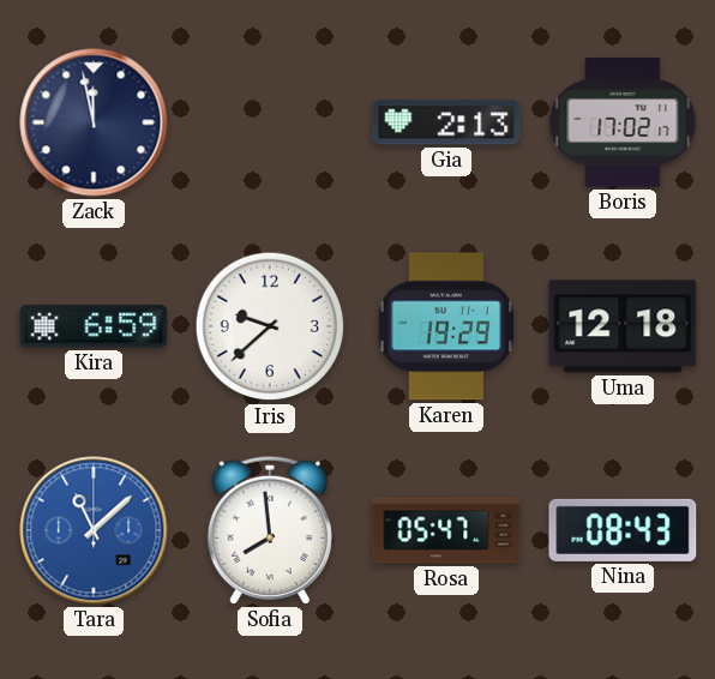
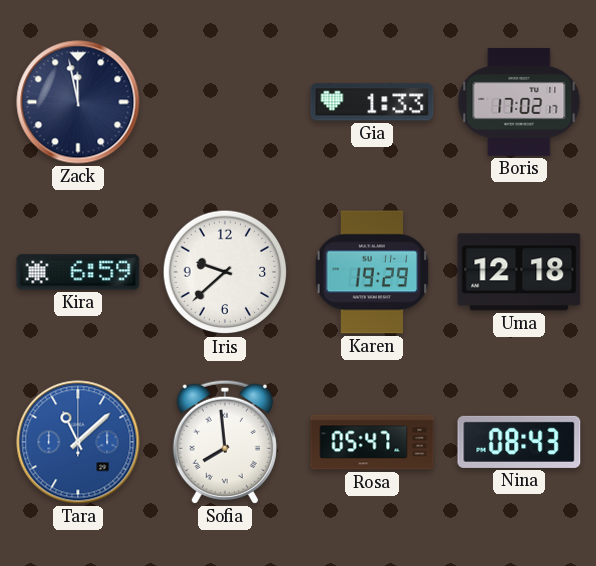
Gia: 2:13 -> 1:33 (372, 102)
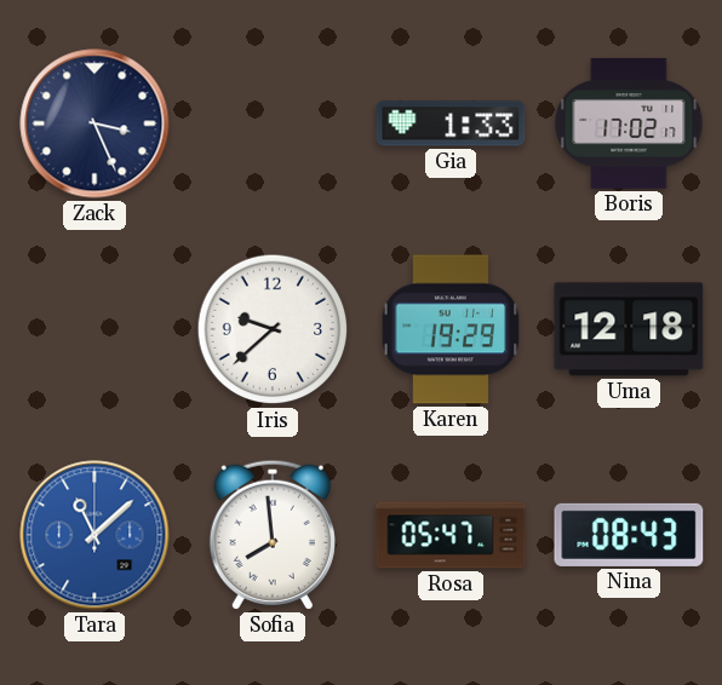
Zack: 11:58 -> 3:26 (94, 123)
Kira: 6:59 -> none (78, 272)
